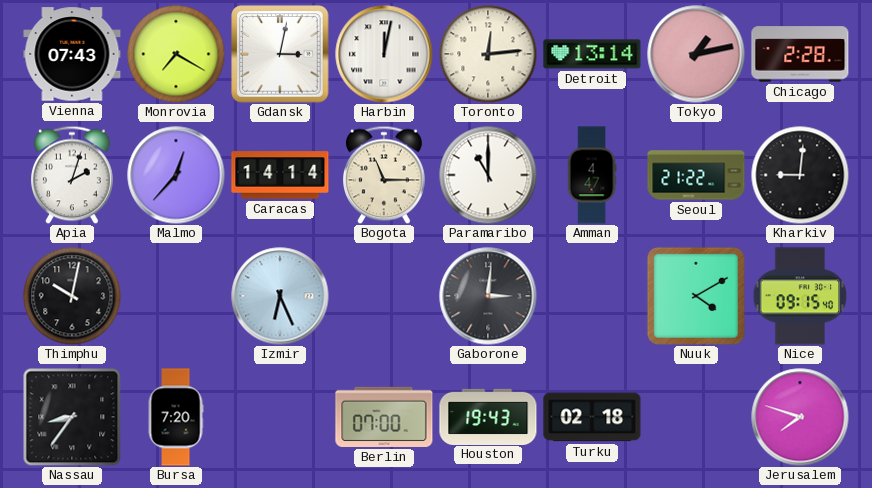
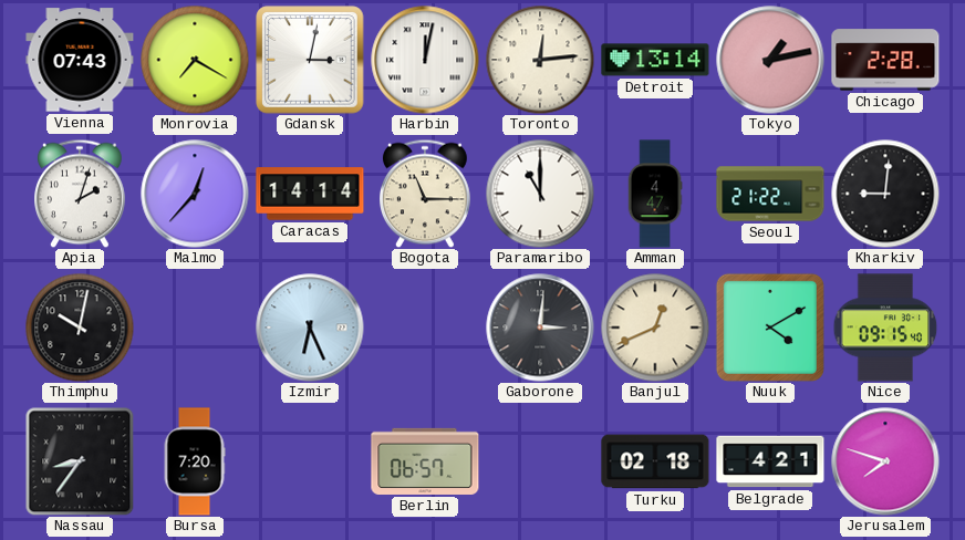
Banjul: none -> 12:41 (655, 328)
Berlin: 07:00 -> 06:57 (425, 461)
Houston: 19:43 -> none (488, 416)
Belgrade: none -> 4:21 (770, 461)
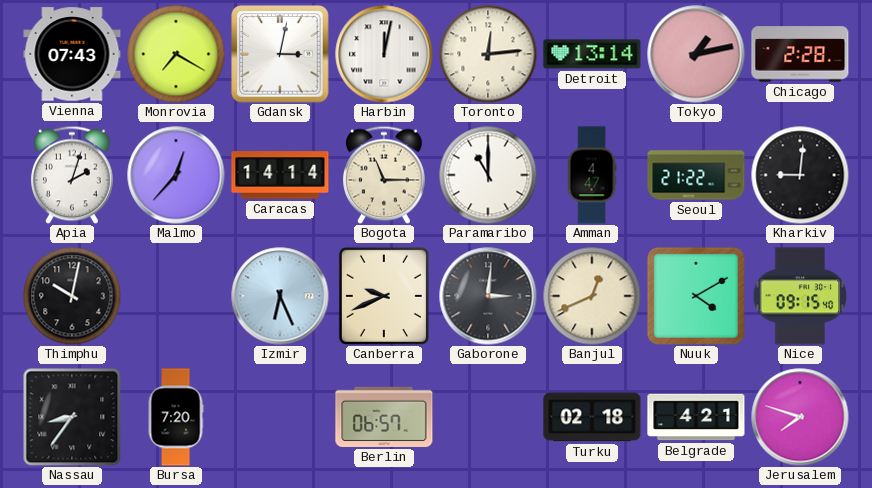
Canberra: none -> 9:41 (384, 296)
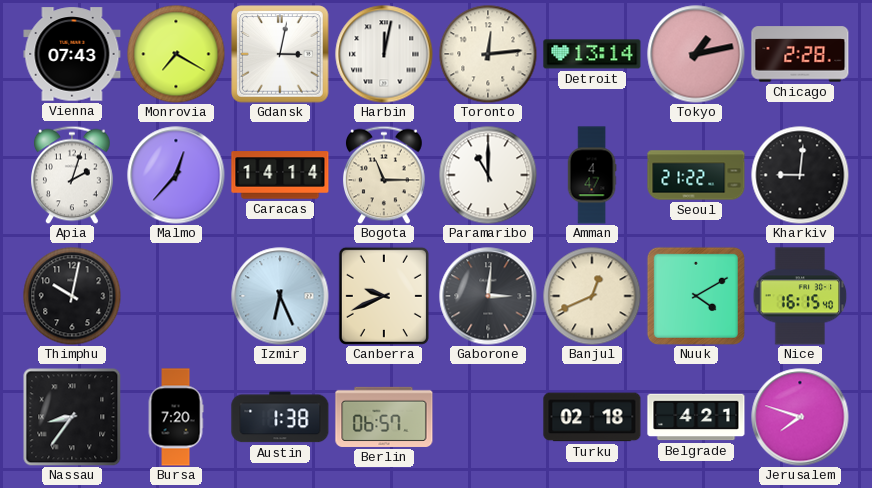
Nice: 09:15 -> 16:15 (800, 296)
Austin: none -> 1:38 (280, 417)
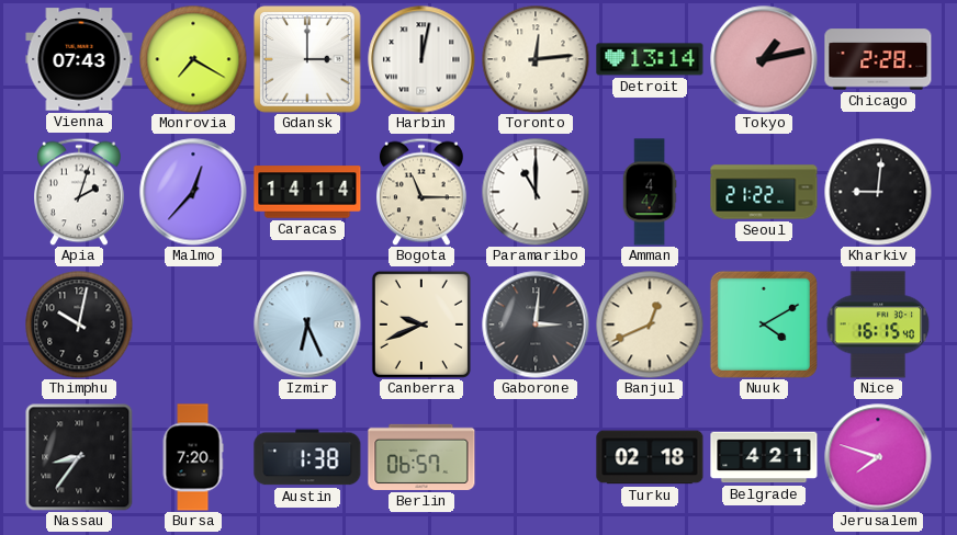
Gdansk: 3:02 -> 3:00 (307, 59)
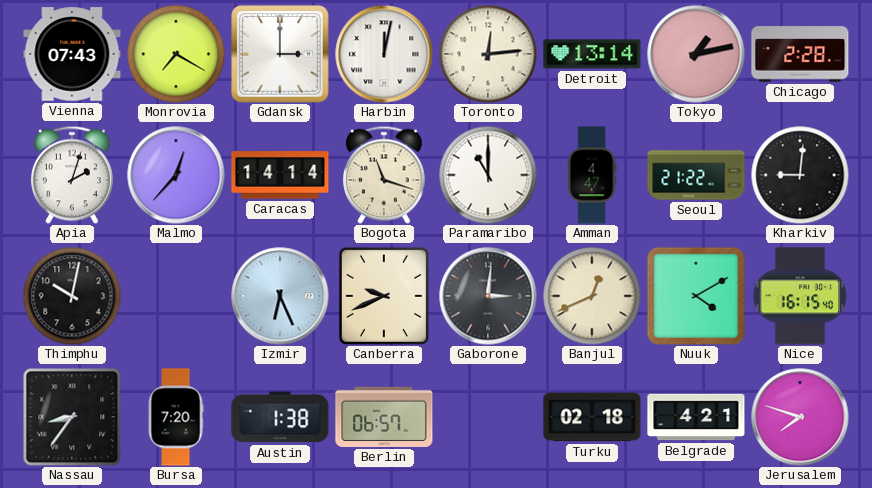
Bogota: 11:15 -> 11:18 (385, 175)
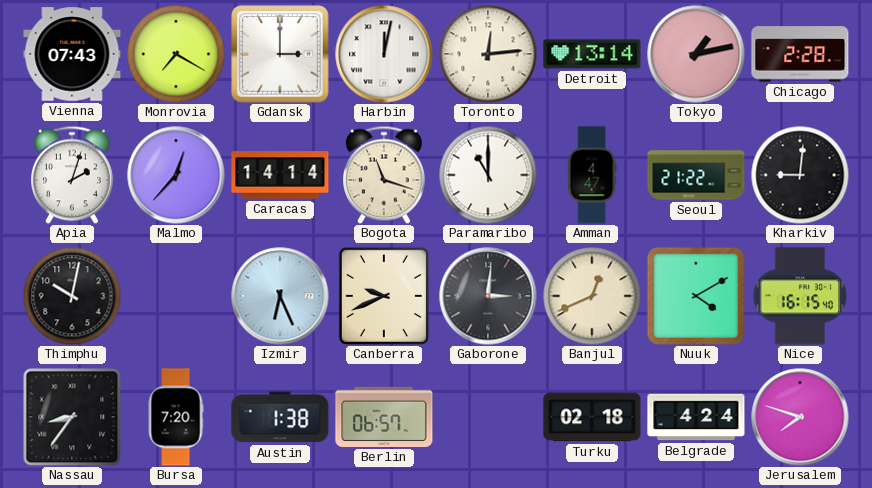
Belgrade: 4:21 -> 4:24 (696, 417)
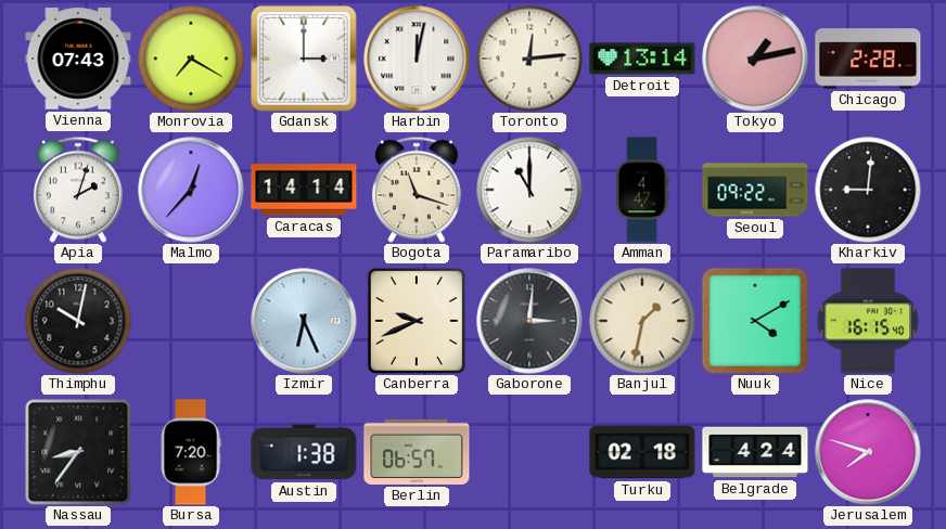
Seoul: 21:22 -> 09:22 (755, 190)
Banjul: 12:41 -> 1:32 (642, 321)
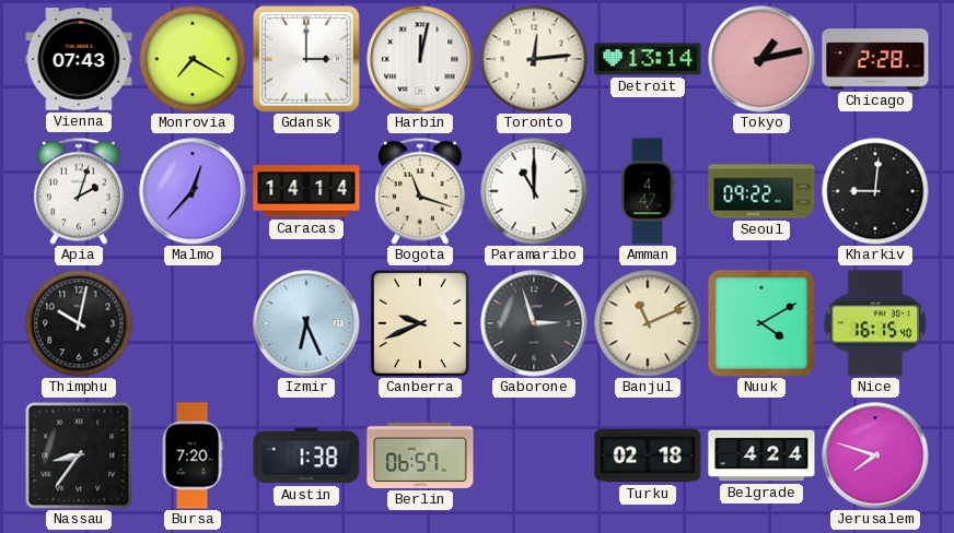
Gaborone: 3:01 -> 2:57 (534, 323)
Banjul: 1:32 -> 11:11 (648, 323)
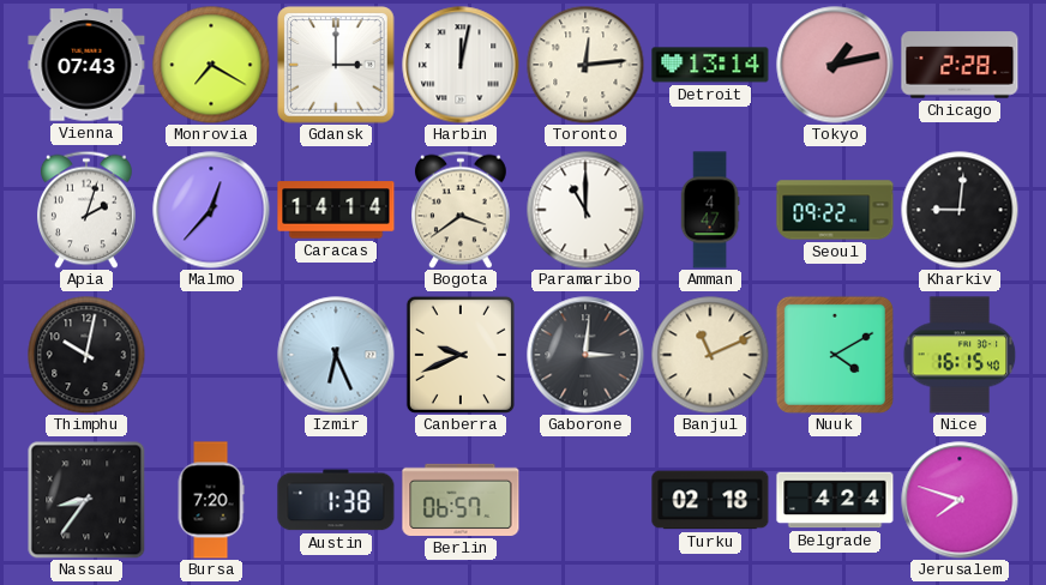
Bogota: 11:18 -> 3:39 (462, 210)
Gaborone: 2:57 -> 3:01 (585, 355)
